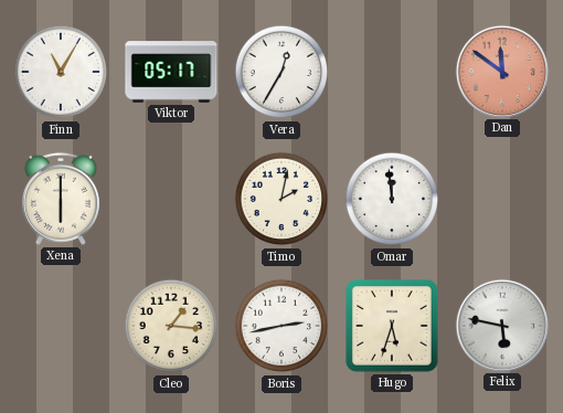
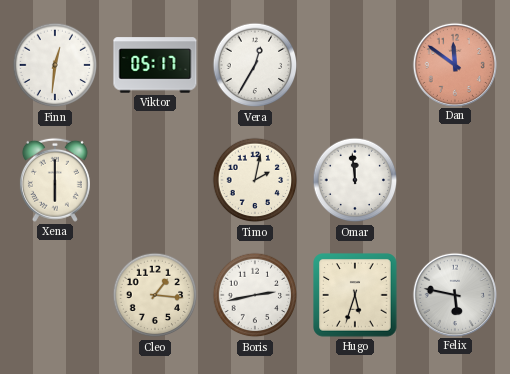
Finn: 11:05 -> 12:31 (55, 65)
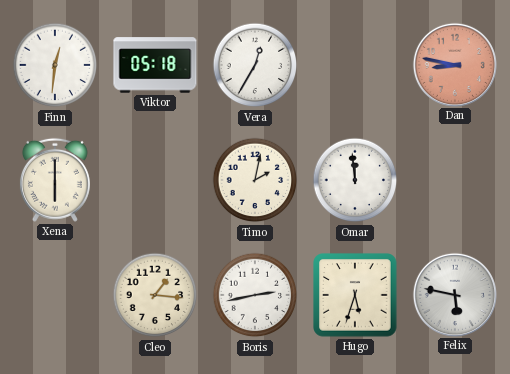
Viktor: 05:17 -> 05:18 (155, 65)
Dan: 11:51 -> 8:47 (454, 64)
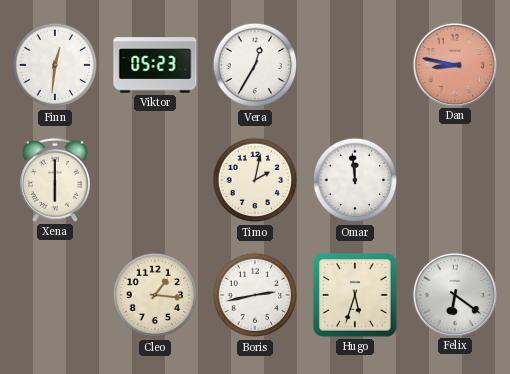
Viktor: 05:18 -> 05:23 (155, 65)
Felix: 5:47 -> 6:21 (454, 294)
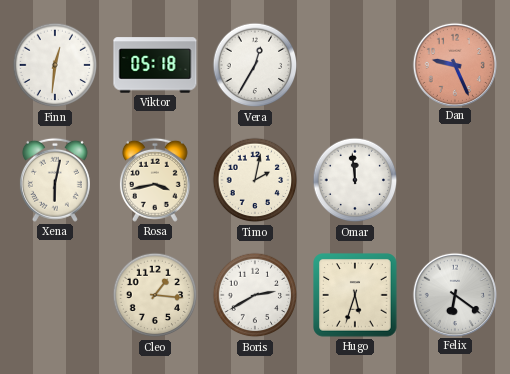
Viktor: 05:23 -> 05:18 (155, 65)
Dan: 8:47 -> 9:26 (454, 64)
Xena: 6:00 -> 6:02 (55, 180)
Rosa: none -> 3:43 (155, 180)
Boris: 2:43 -> 2:40 (255, 295)
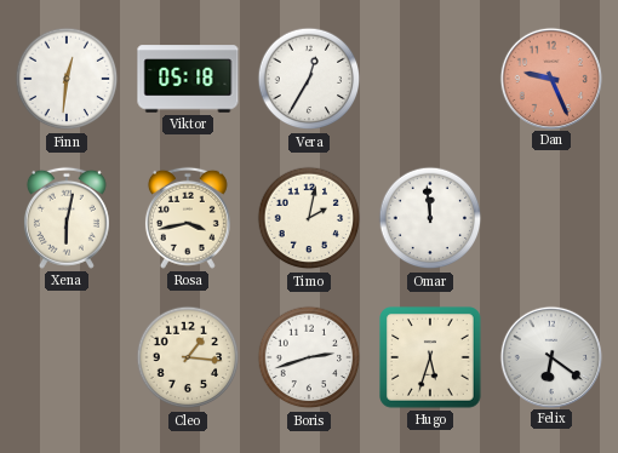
Boris: 2:40 -> 2:42 (309, 357)
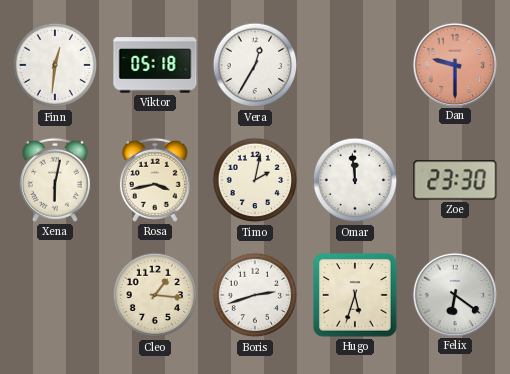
Dan: 9:26 -> 9:30 (454, 64)
Zoe: none -> 23:30 (455, 180)
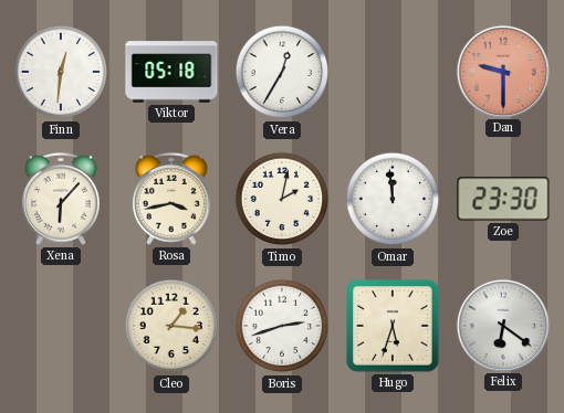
Xena: 6:02 -> 6:07 (61, 199)
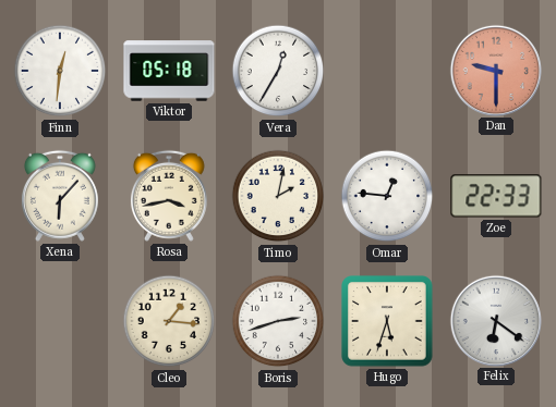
Omar: 11:59 -> 12:46 (387, 196)
Zoe: 23:30 -> 22:33 (496, 196)
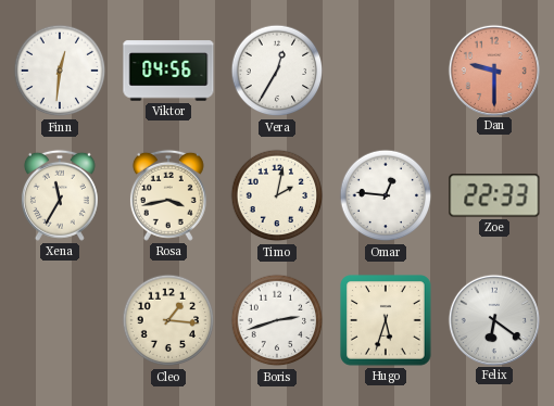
Viktor: 05:18 -> 04:56 (168, 71)
Xena: 6:07 -> 11:35 (60, 195)
